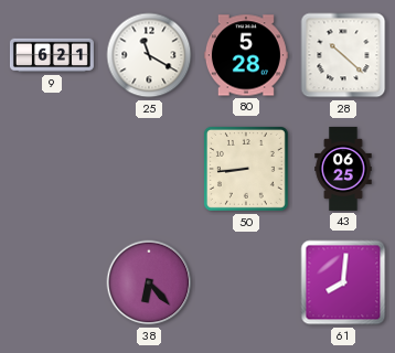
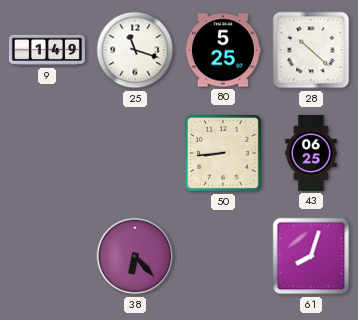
9: 6:21 -> 1:49 (47, 50)
25: 11:20 -> 11:18 (135, 50)
80: 5:28 -> 5:25 (223, 50)
61: 8:01 -> 8:03 (311, 256)
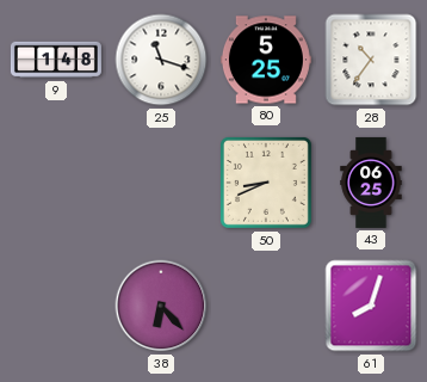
9: 1:49 -> 1:48 (56, 60)
28: 10:22 -> 10:36 (371, 60)
50: 8:44 -> 8:41 (266, 183)
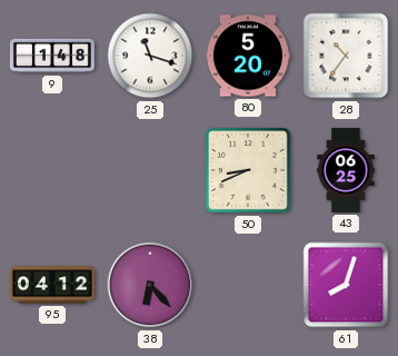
80: 5:25 -> 5:20 (248, 56)
95: none -> 04:12 (52, 285)
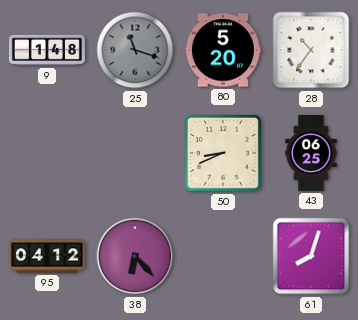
25 dial: white -> grey (135, 50)
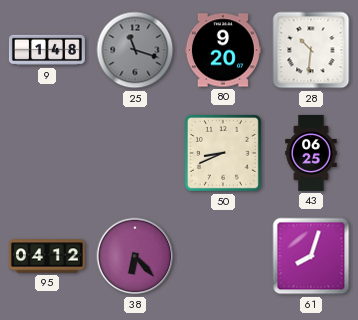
80: 5:20 -> 9:20 (223, 50)
28: 10:36 -> 10:31 (311, 50)
